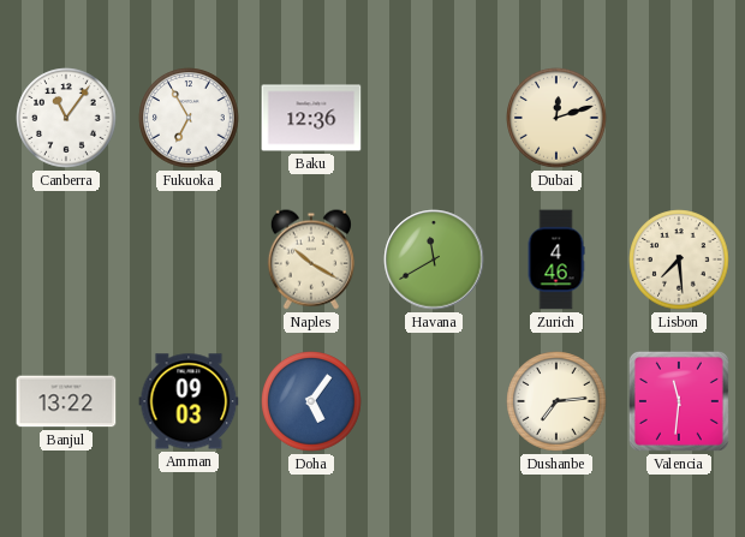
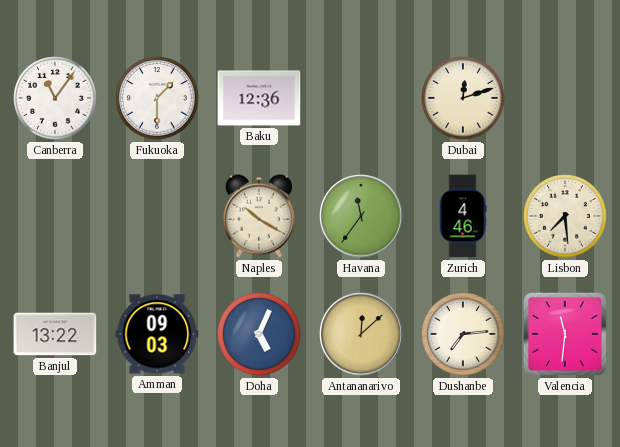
Fukuoka: 6:55 -> 1:30 (157, 98)
Havana: 11:40 -> 11:36 (361, 216)
Doha: 5:06 -> 5:04 (259, 334)
Antananarivo: none -> 12:08 (361, 334)
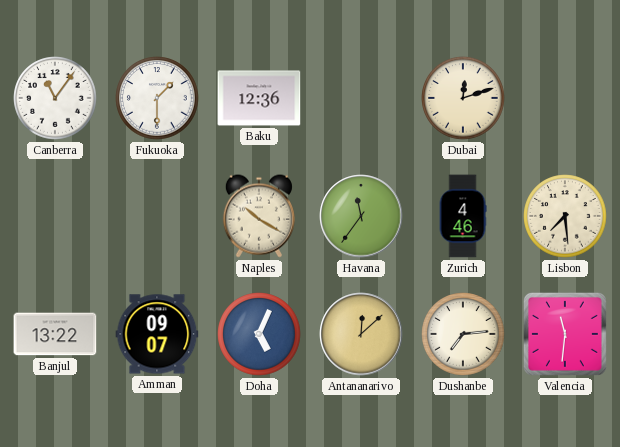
Amman: 09:03 -> 09:07 (157, 334)
